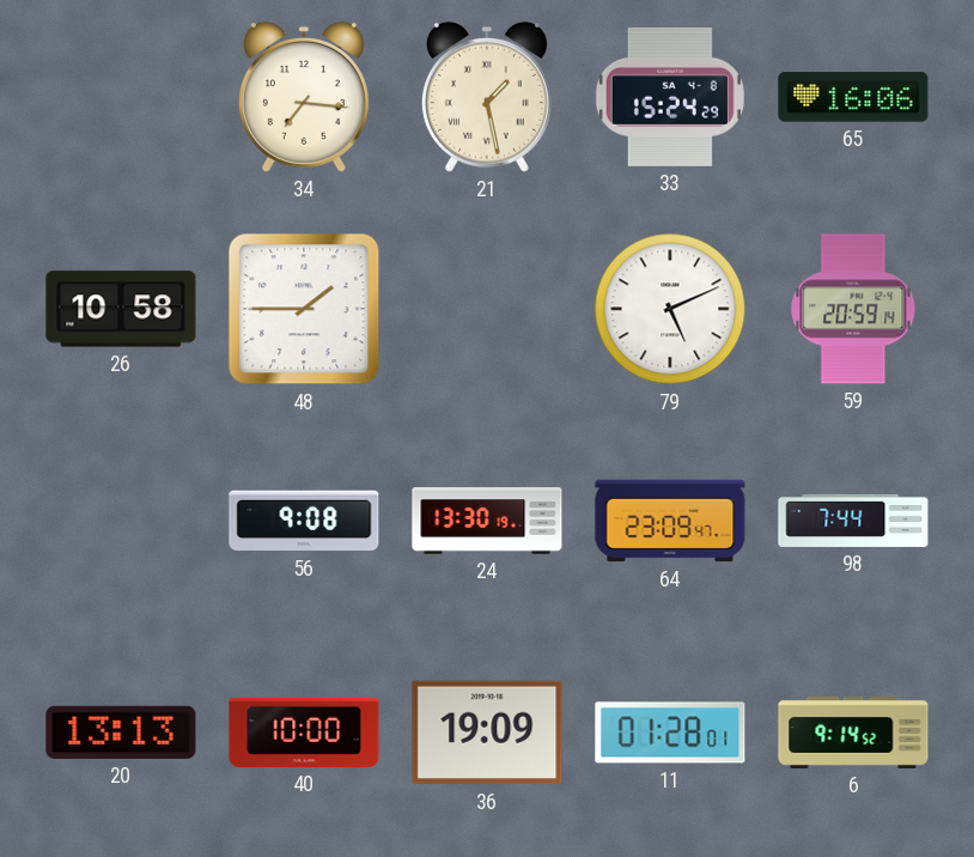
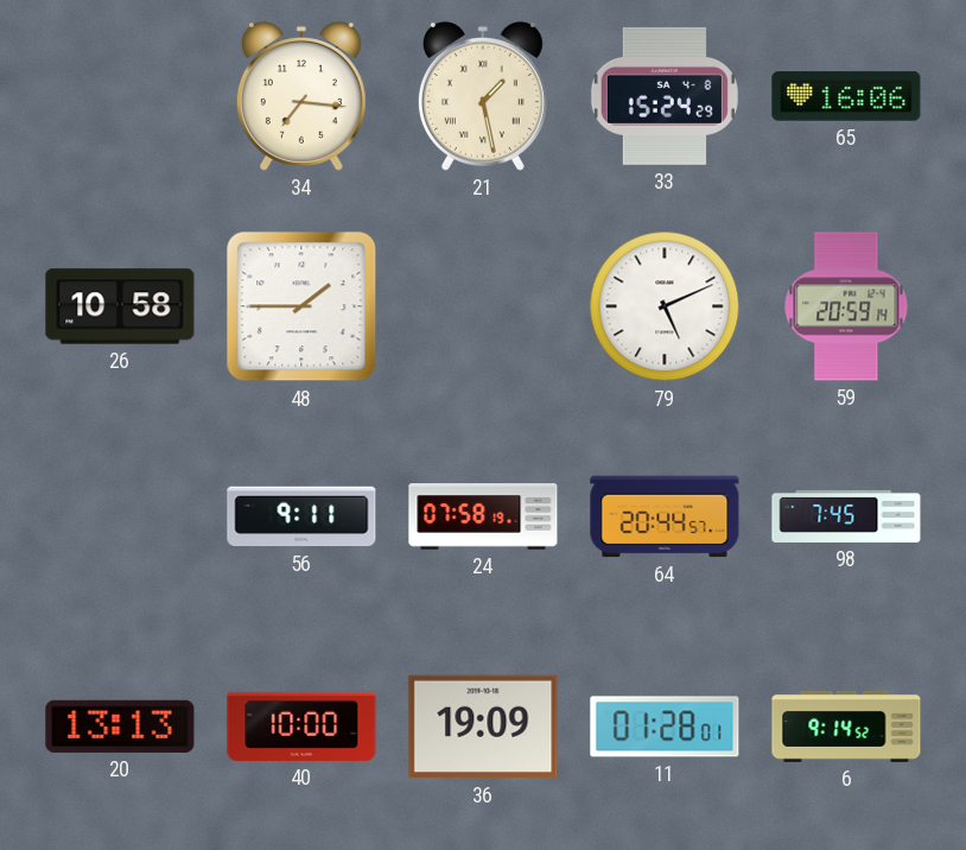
56: 9:08 -> 9:11 (301, 516)
24: 13:30 -> 07:58 (483, 516)
64: 23:09 -> 20:44 (665, 516)
98: 7:44 -> 7:45 (846, 516)
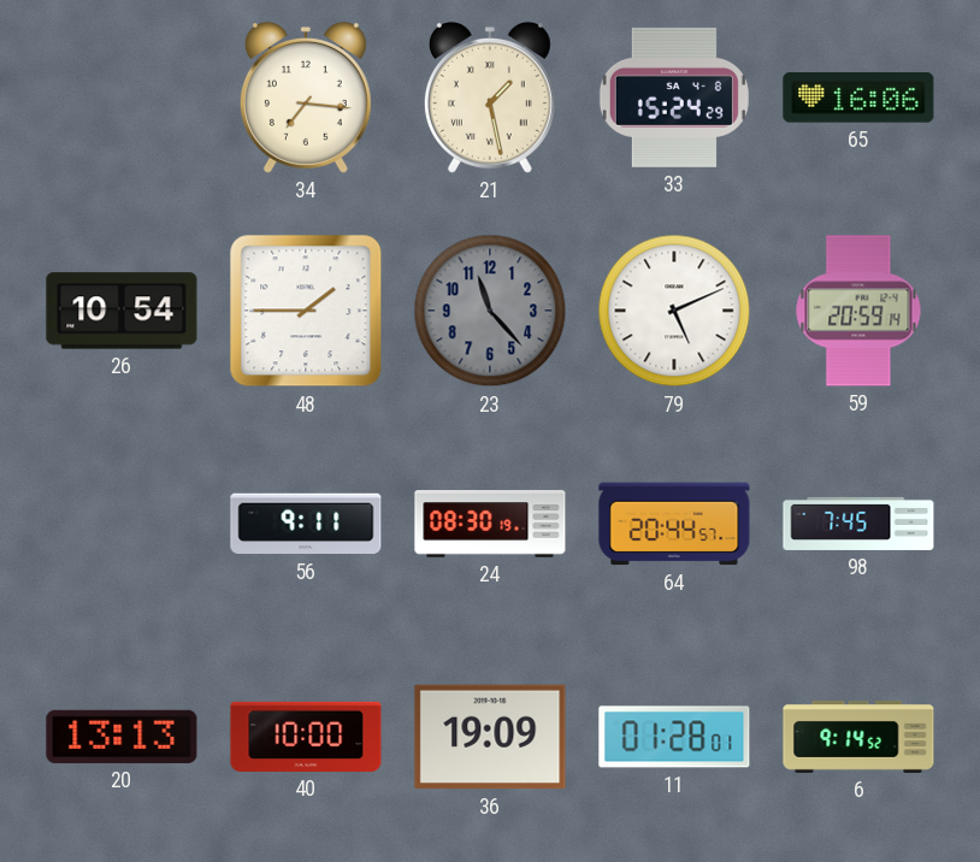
26: 10:58 -> 10:54 (122, 311)
23: none -> 11:23 (490, 311)
24: 07:58 -> 08:30 (490, 524)
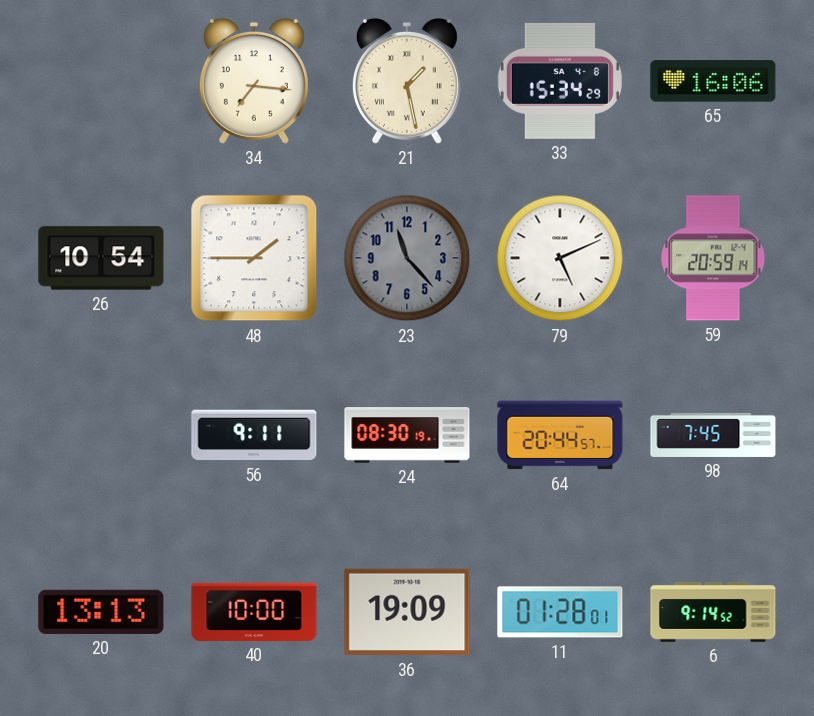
33: 15:24 -> 15:34 (560, 81)
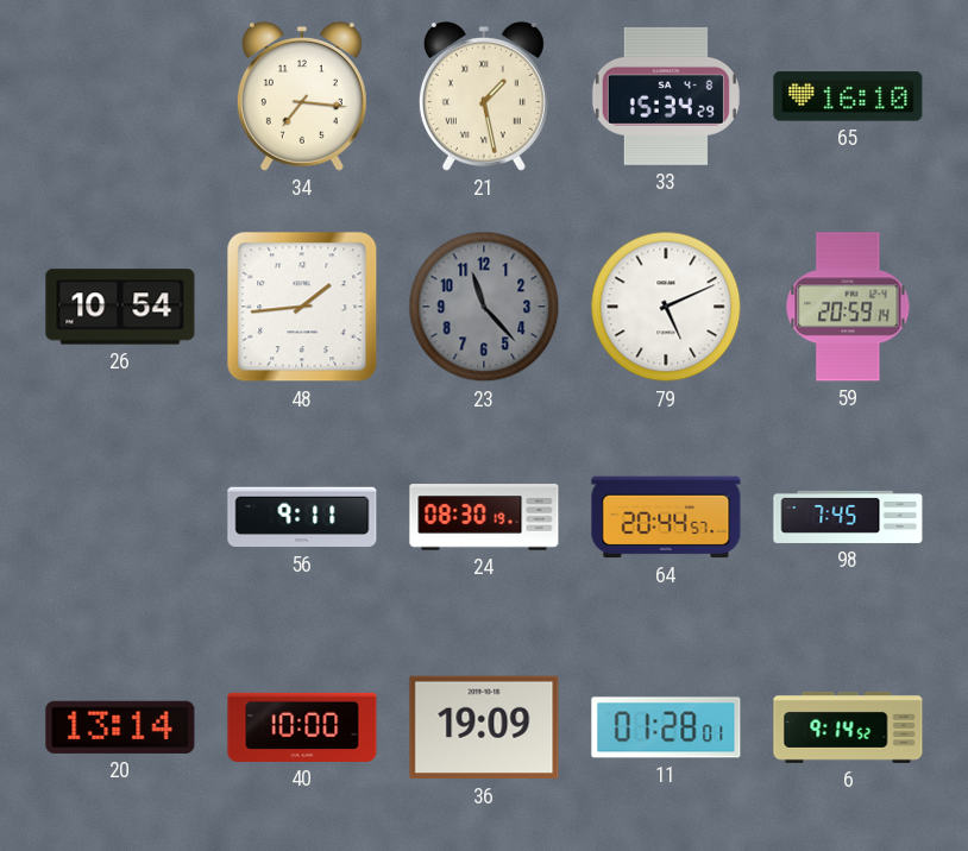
65: 16:06 -> 16:10 (848, 96)
48: 1:45 -> 1:44 (302, 307)
20: 13:13 -> 13:14 (120, 727)
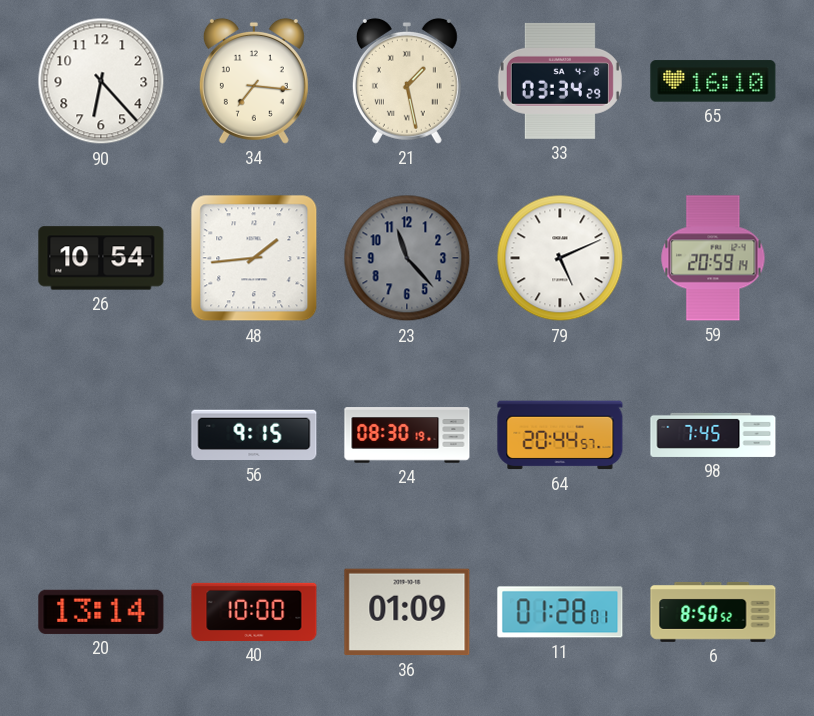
90: none -> 6:23 (101, 81)
33: 15:34 -> 03:34 (560, 81)
56: 9:11 -> 9:15 (254, 435)
36: 19:09 -> 01:09 (407, 612)
6: 9:14 -> 8:50 (713, 612)
